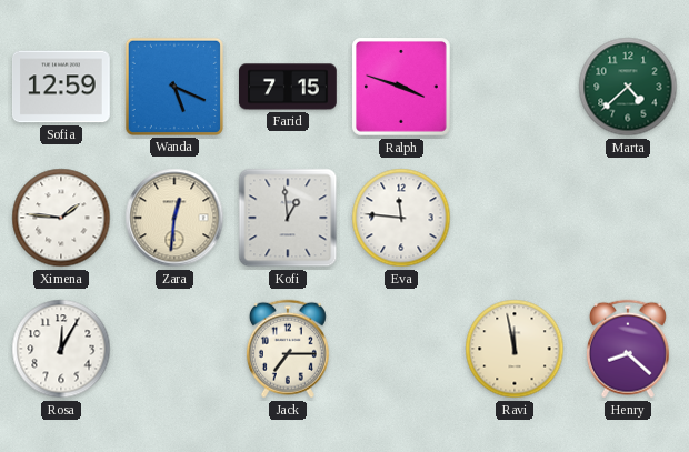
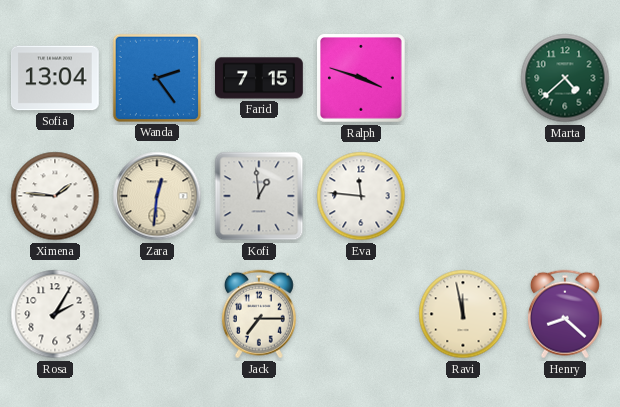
Sofia: 12:59 -> 13:04 (56, 78)
Wanda: 5:19 -> 2:24 (157, 78)
Rosa: 12:05 -> 2:05 (55, 314)
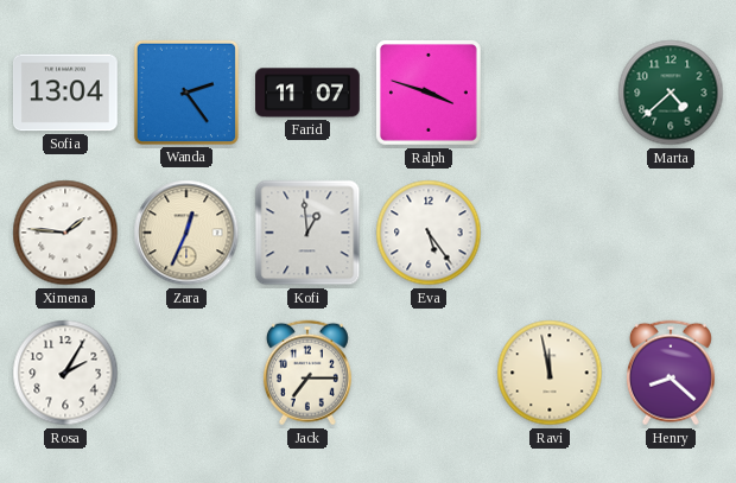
Farid: 7:15 -> 11:07 (309, 93)
Zara: 12:31 -> 12:34 (186, 233)
Eva: 11:46 -> 5:24 (429, 233)
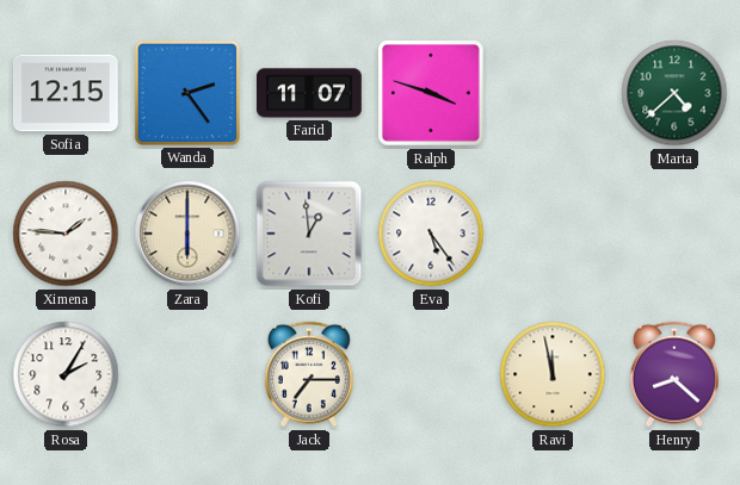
Sofia: 13:04 -> 12:15 (67, 93)
Zara: 12:34 -> 6:00 (187, 234)
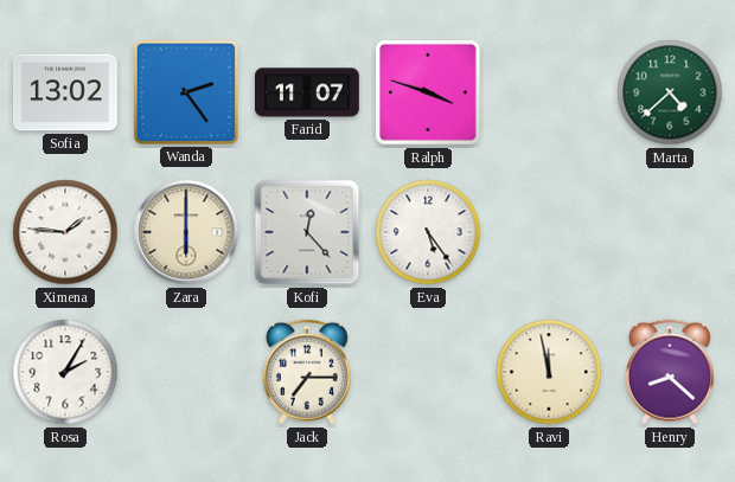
Sofia: 12:15 -> 13:02 (66, 92)
Kofi: 12:59 -> 12:23 (307, 232)
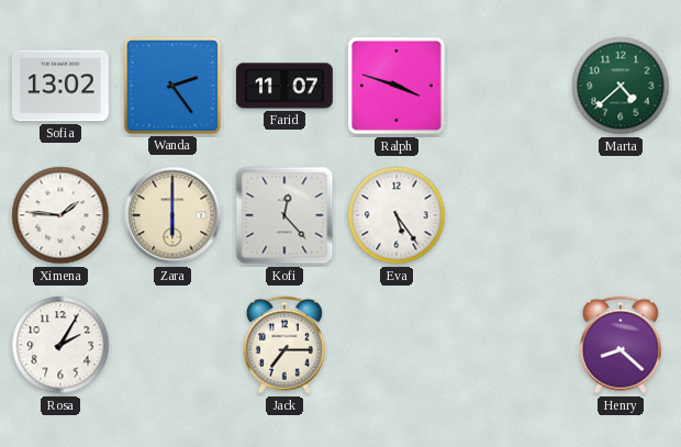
Ravi: 11:58 -> none (549, 372)
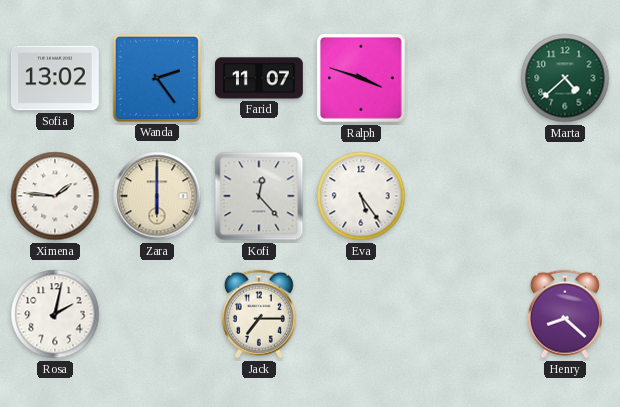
Rosa: 2:05 -> 2:02 (55, 314)
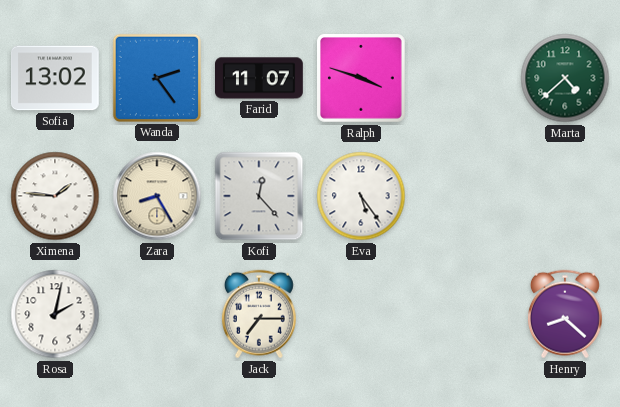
Zara: 6:00 -> 8:25 (157, 196)
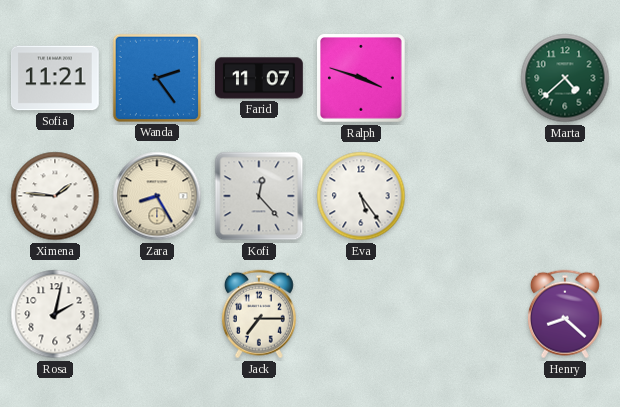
Sofia: 13:02 -> 11:21 (56, 78)
